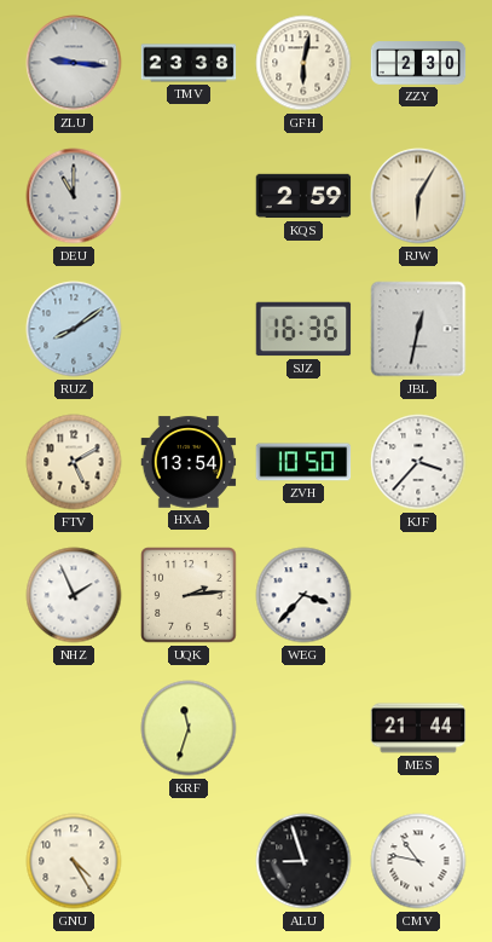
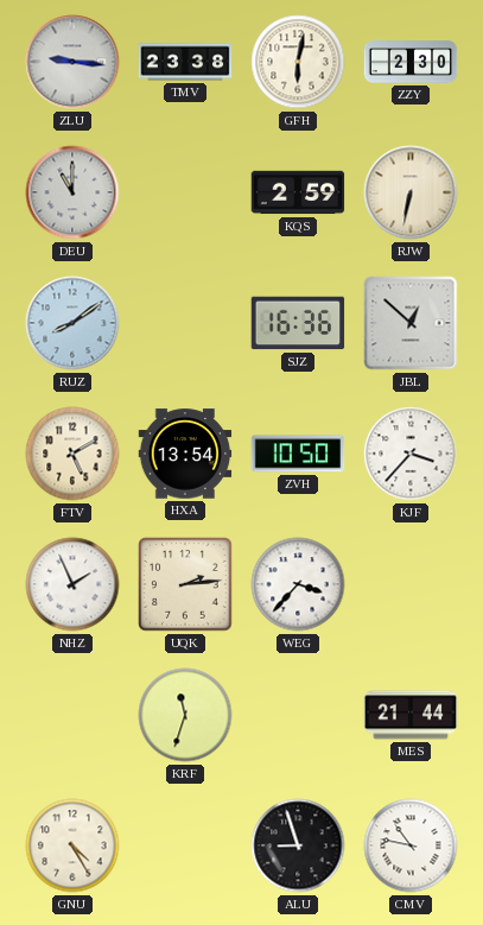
RJW: 6:05 -> 6:32 (411, 192)
JBL: 12:32 -> 12:52 (411, 323)
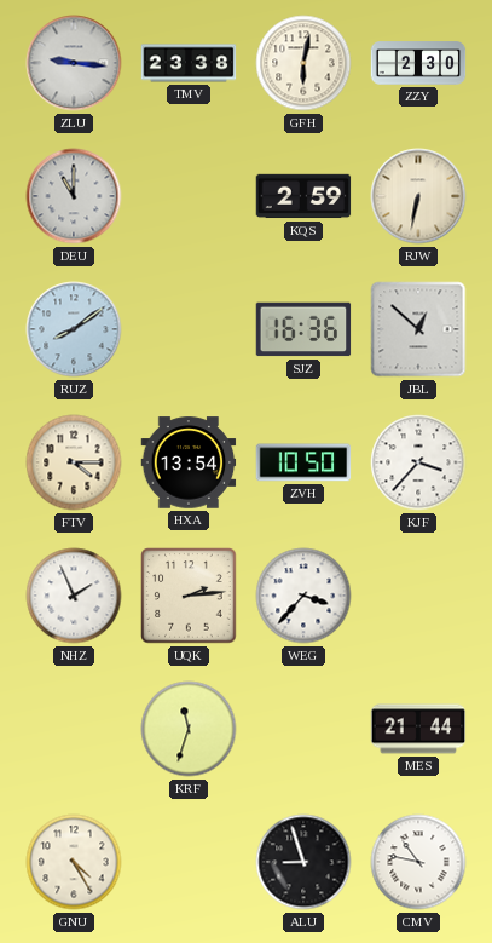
FTV: 5:10 -> 4:15 (74, 462)
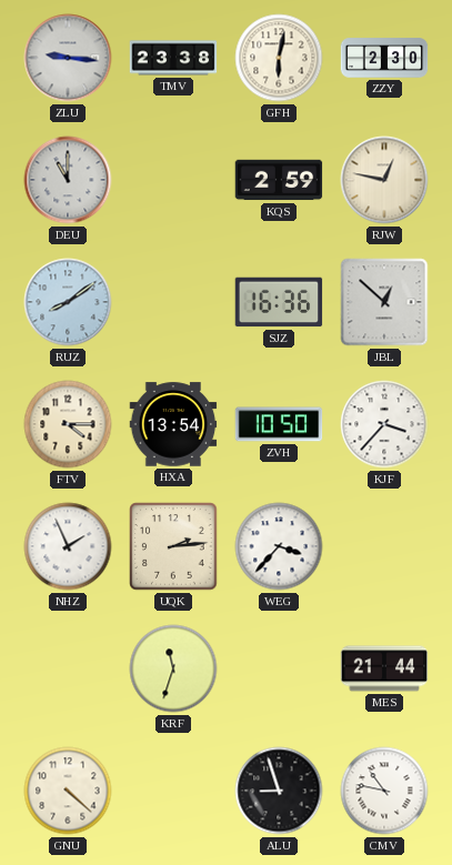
RJW: 6:32 -> 12:47 (384, 180)
GNU: 4:25 -> 4:22 (68, 791)
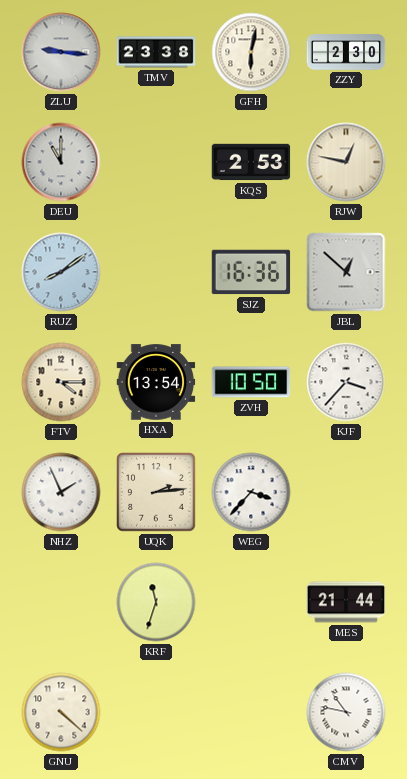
KQS: 2:59 -> 2:53 (251, 162)
ALU: 8:57 -> none (279, 791)
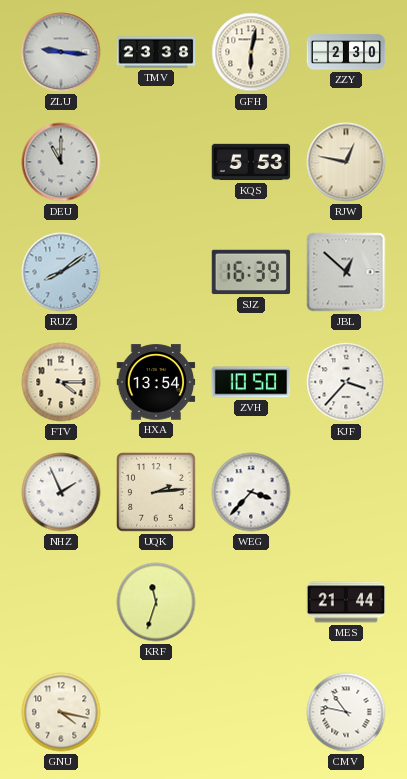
KQS: 2:53 -> 5:53 (251, 162)
SJZ: 16:36 -> 16:39 (251, 272)
GNU: 4:22 -> 4:17 (61, 712)
